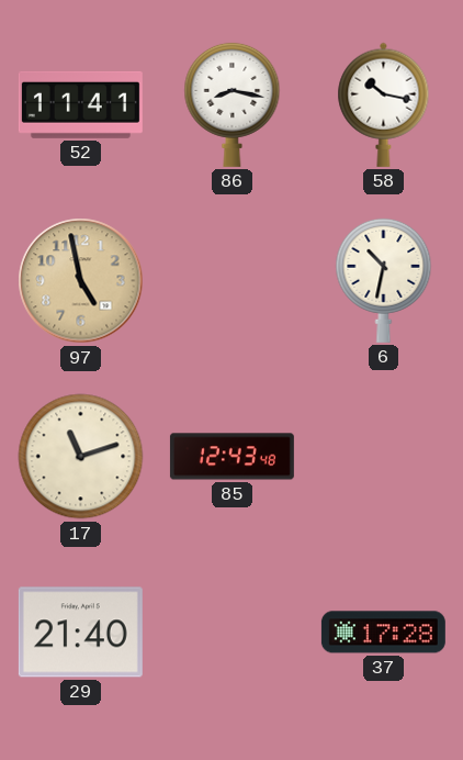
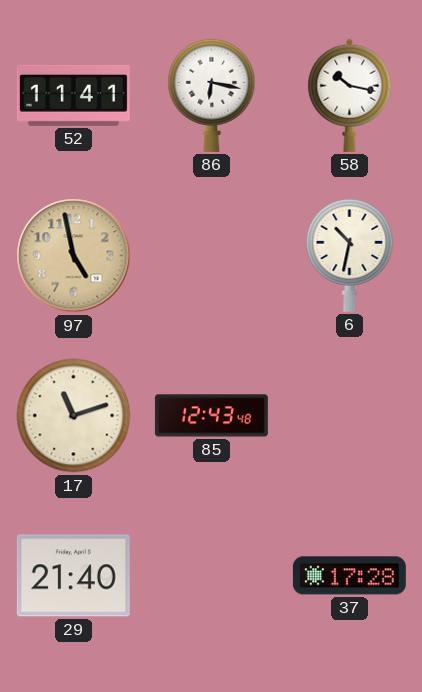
86: 8:17 -> 6:17 (212, 95)
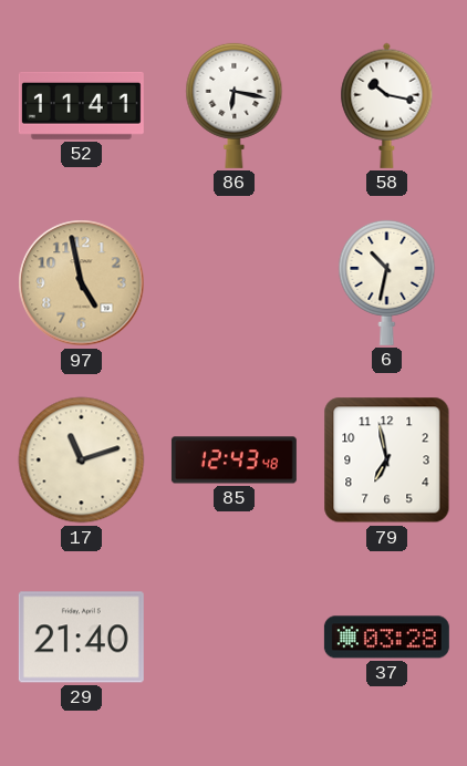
79: none -> 6:58 (387, 460)
37: 17:28 -> 03:28 (386, 638)
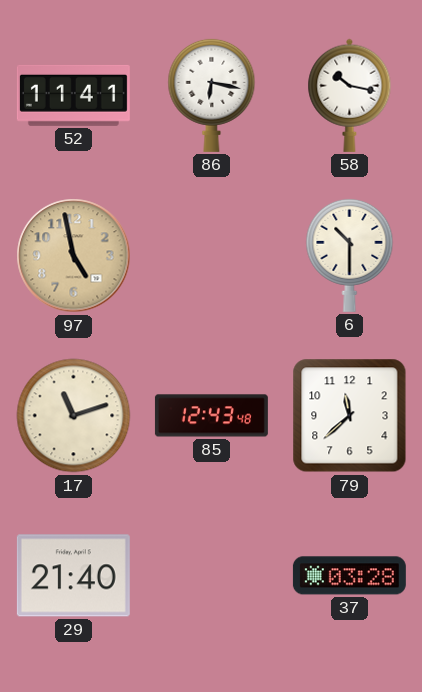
6: 10:32 -> 10:30 (350, 255)
79: 6:58 -> 11:38 (350, 416)
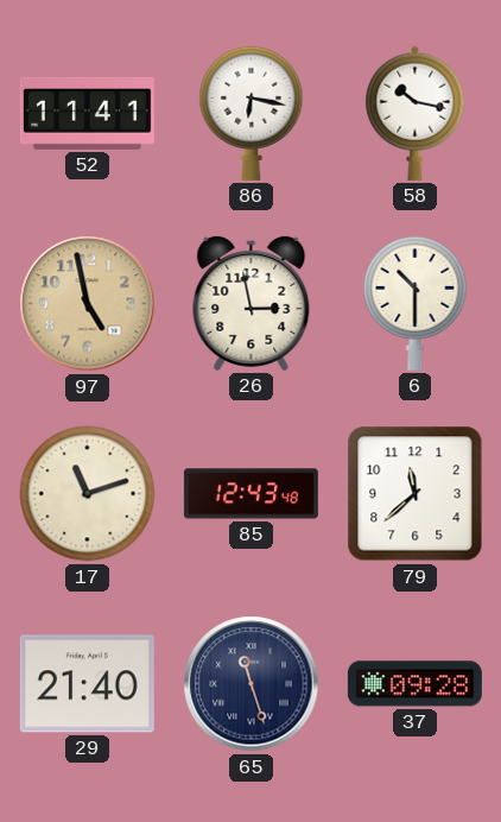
26: none -> 2:58 (252, 303)
65: none -> 11:27 (252, 684)
37: 03:28 -> 09:28 (414, 684)
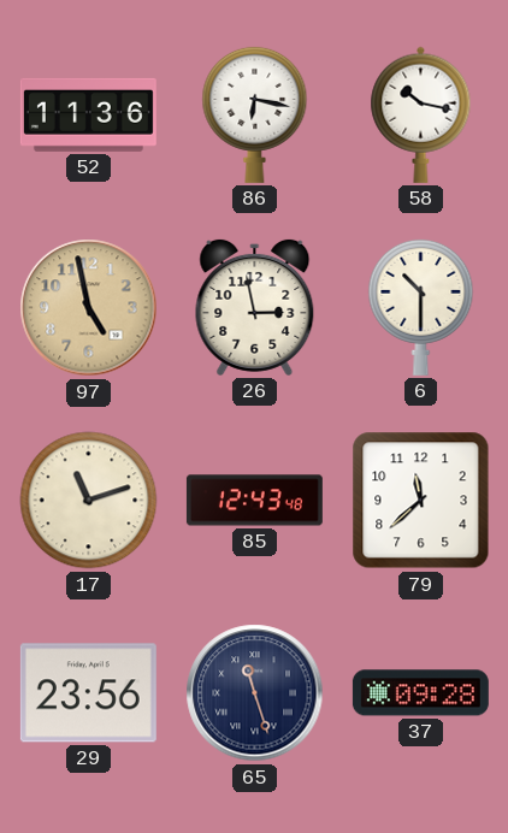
52: 11:41 -> 11:36 (88, 114)
29: 21:40 -> 23:56 (88, 693)
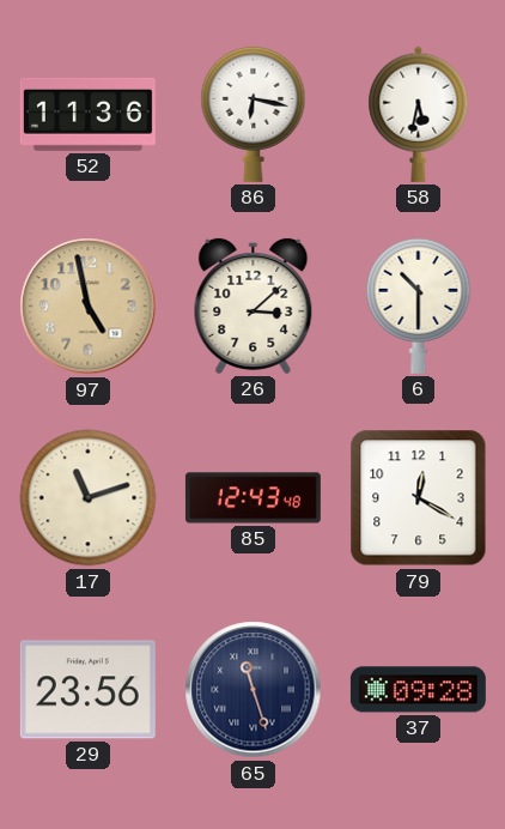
58: 10:17 -> 5:32 (419, 114)
26: 2:58 -> 3:08 (254, 305)
79: 11:38 -> 12:20 (419, 498)
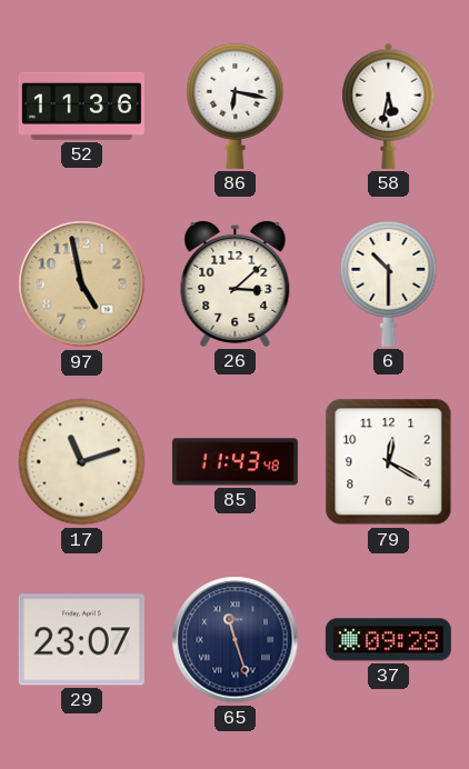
85: 12:43 -> 11:43 (234, 462)
29: 23:56 -> 23:07 (81, 640)
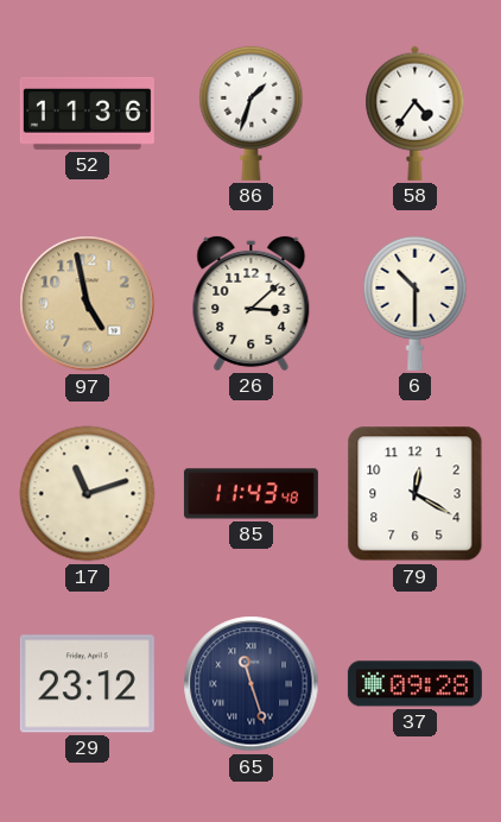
86: 6:17 -> 1:33 (252, 113)
58: 5:32 -> 4:36 (416, 113)
29: 23:07 -> 23:12 (87, 684)
